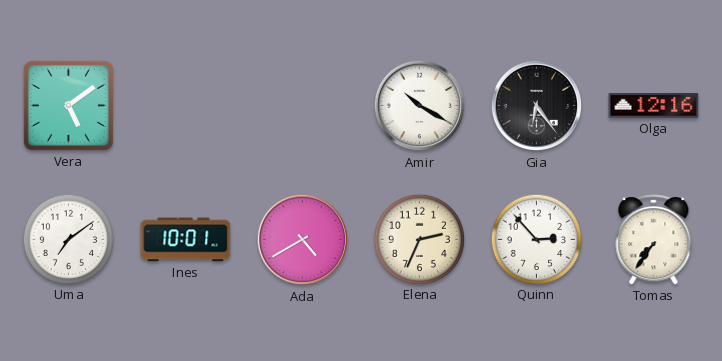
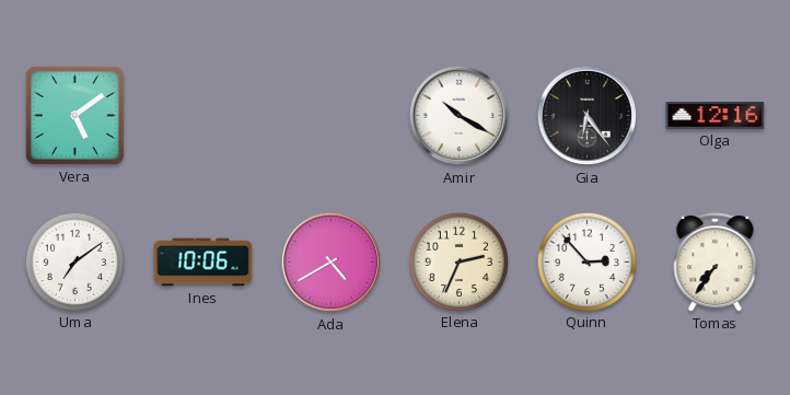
Ines: 10:01 -> 10:06 (204, 263)
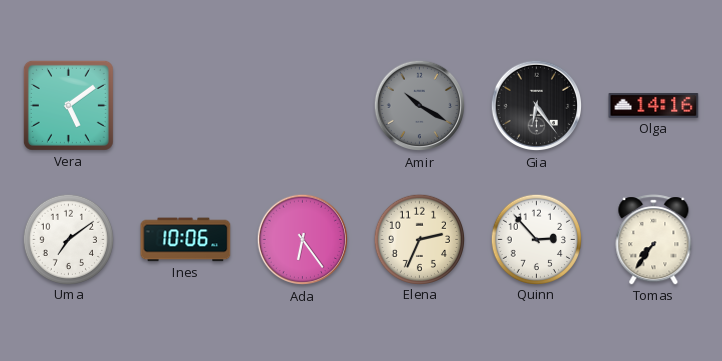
Amir dial: white -> grey (420, 106)
Olga: 12:16 -> 14:16 (654, 106)
Ada: 4:40 -> 6:24 (303, 240)
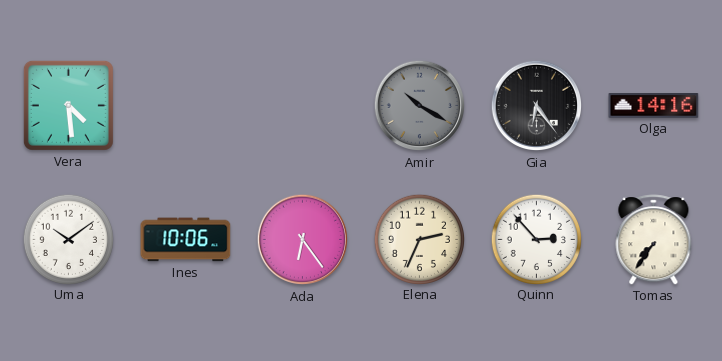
Vera: 5:09 -> 4:29 (68, 105)
Uma: 7:09 -> 10:09 (68, 239)
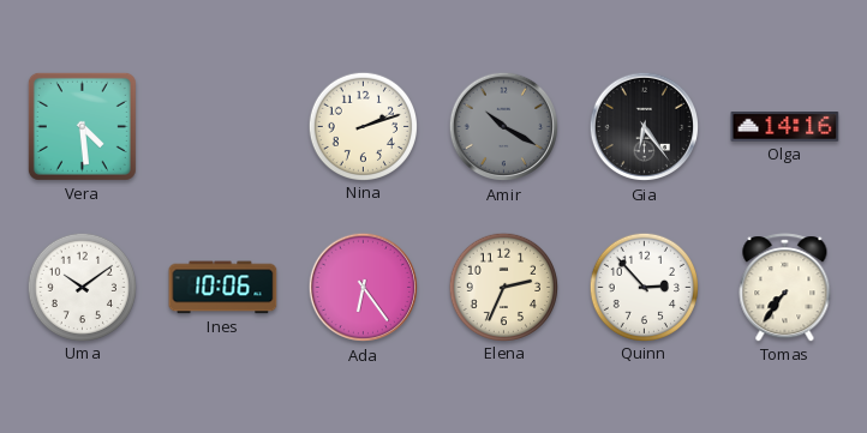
Nina: none -> 2:12 (363, 126)
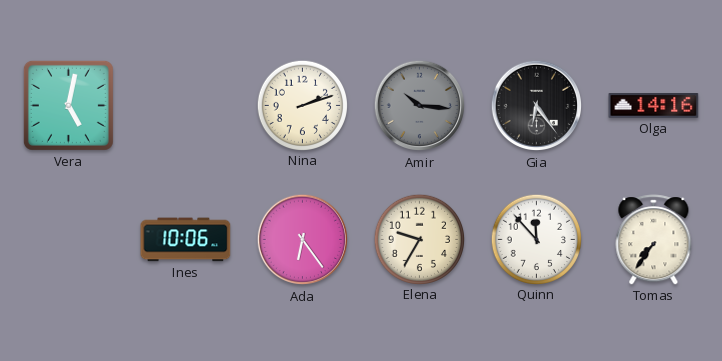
Vera: 4:29 -> 5:02 (68, 105)
Amir: 10:20 -> 10:16 (420, 106)
Uma: 10:09 -> none (82, 287)
Elena: 2:34 -> 9:35 (419, 239)
Quinn: 2:53 -> 11:53 (536, 239)
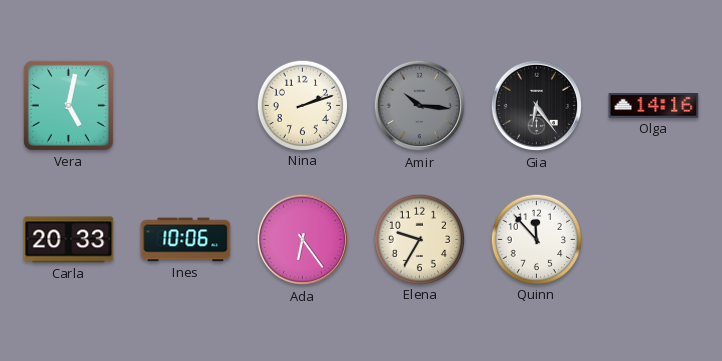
Carla: none -> 20:33 (69, 240)
Tomas: 7:36 -> none (654, 240)
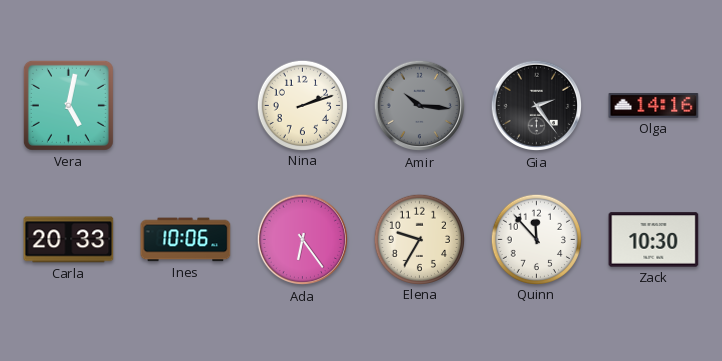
Gia: 6:24 -> 2:24 (537, 106)
Zack: none -> 10:30 (654, 240)
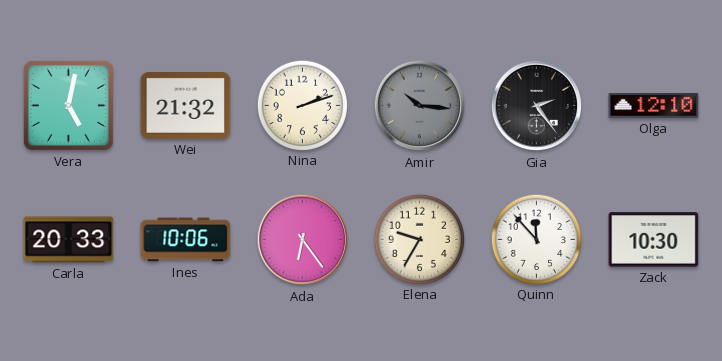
Wei: none -> 21:32 (186, 106)
Olga: 14:16 -> 12:10 (654, 106)
